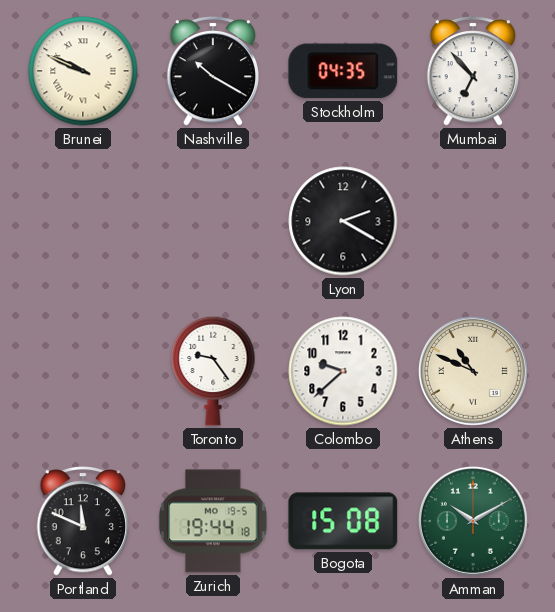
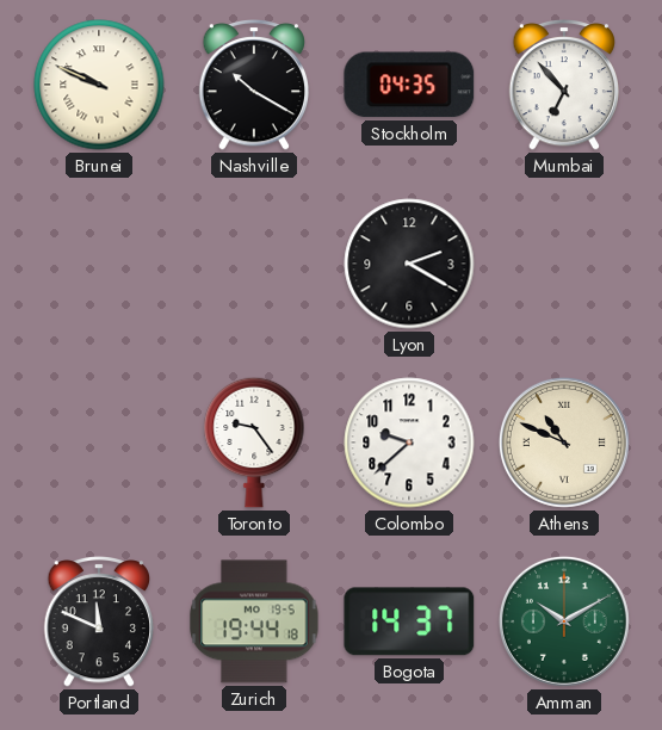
Bogota: 15:08 -> 14:37 (409, 621)
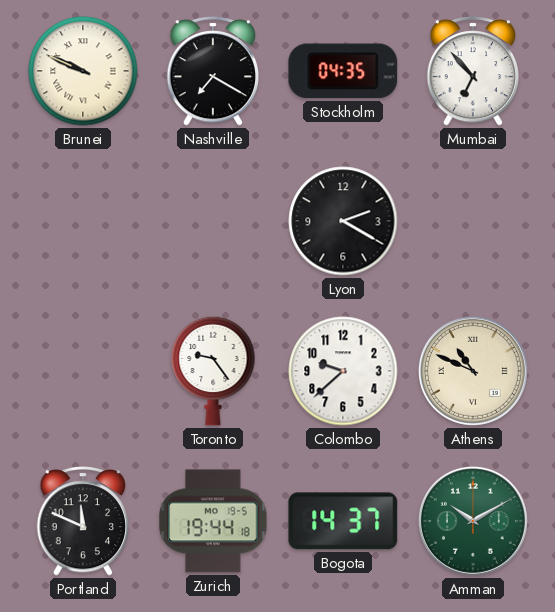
Nashville: 10:20 -> 7:20 (213, 72)
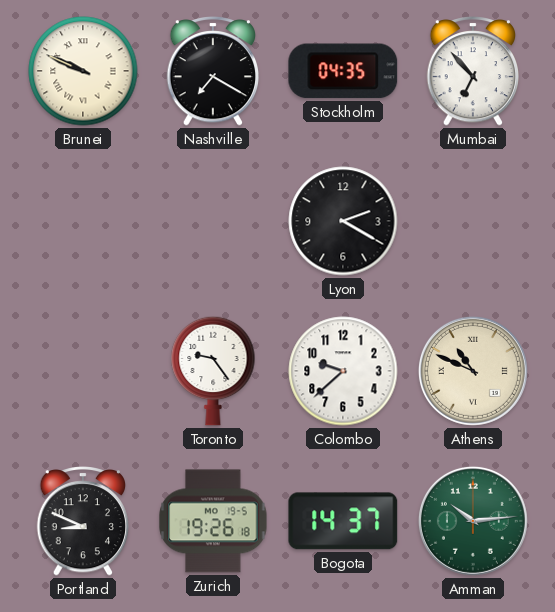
Portland: 11:49 -> 8:49 (83, 522)
Zurich: 19:44 -> 19:26 (213, 521)
Amman: 10:10 -> 10:14 (473, 521)
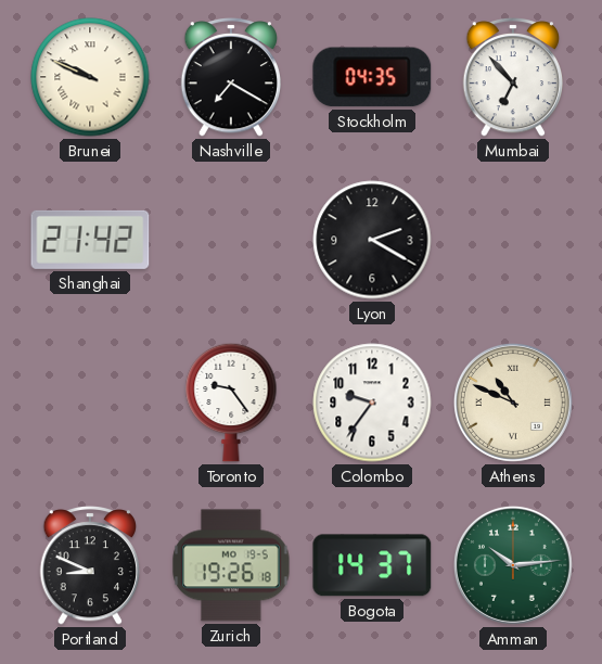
Shanghai: none -> 21:42 (90, 240)
Colombo: 9:38 -> 9:36 (372, 403)
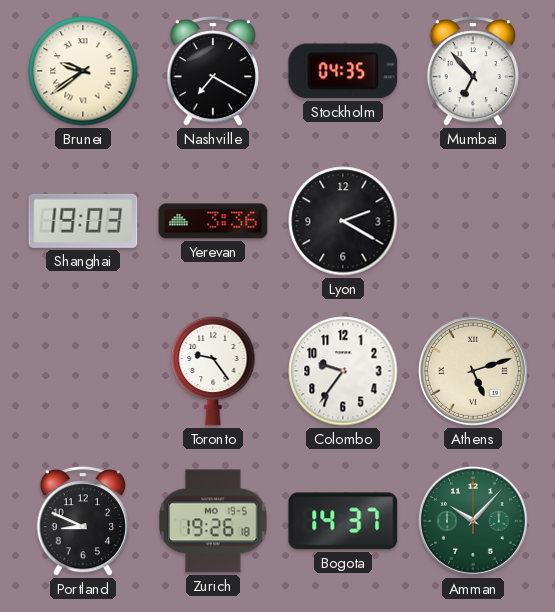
Brunei: 9:49 -> 9:39 (83, 71)
Shanghai: 21:42 -> 19:03 (83, 221)
Yerevan: none -> 3:36 (213, 221)
Athens: 10:49 -> 5:12 (473, 371)
Amman: 10:14 -> 10:07 (473, 521)
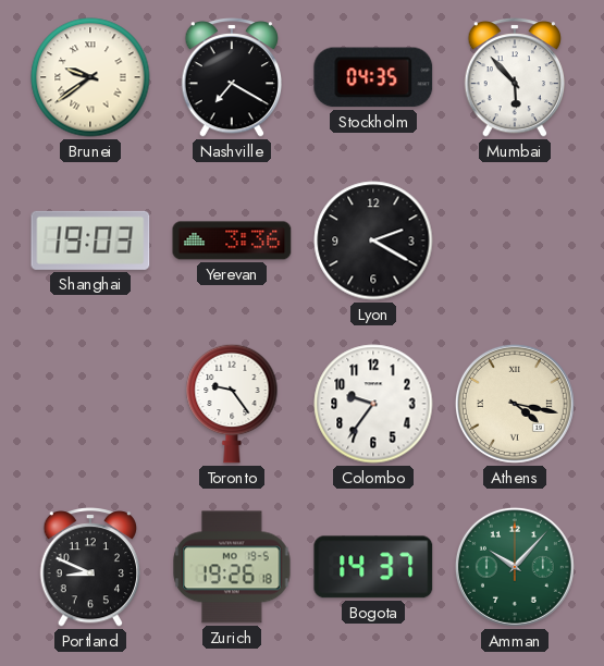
Mumbai: 6:53 -> 5:53 (515, 78)
Athens: 5:12 -> 4:17 (515, 404)
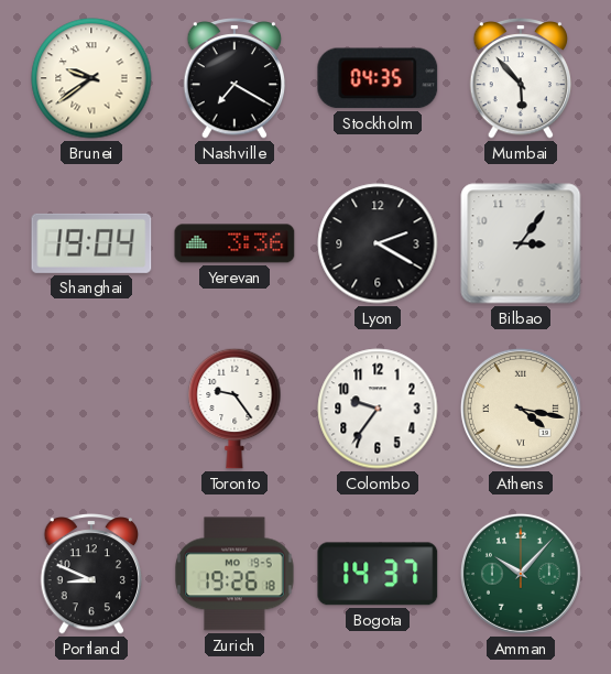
Shanghai: 19:03 -> 19:04 (91, 243)
Bilbao: none -> 3:06 (521, 243)
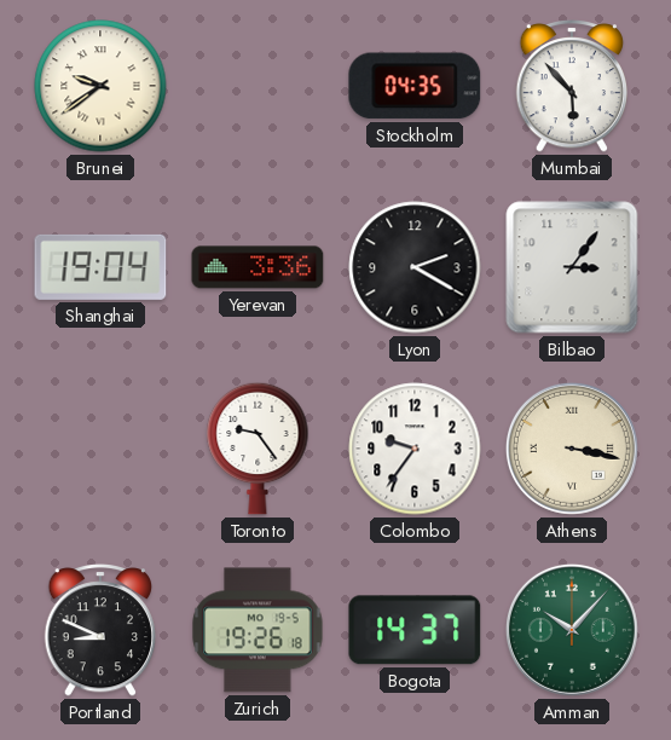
Nashville: 7:20 -> none (234, 79)
Athens: 4:17 -> 3:17 (572, 449)
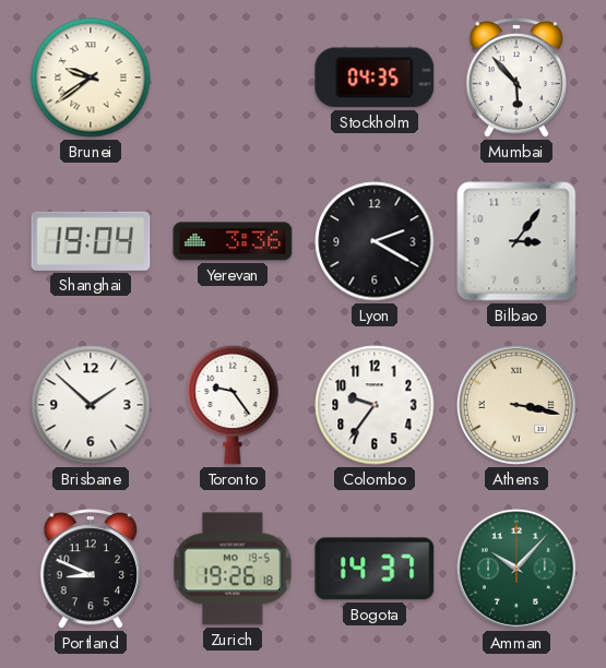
Brisbane: none -> 1:52 (91, 405)
